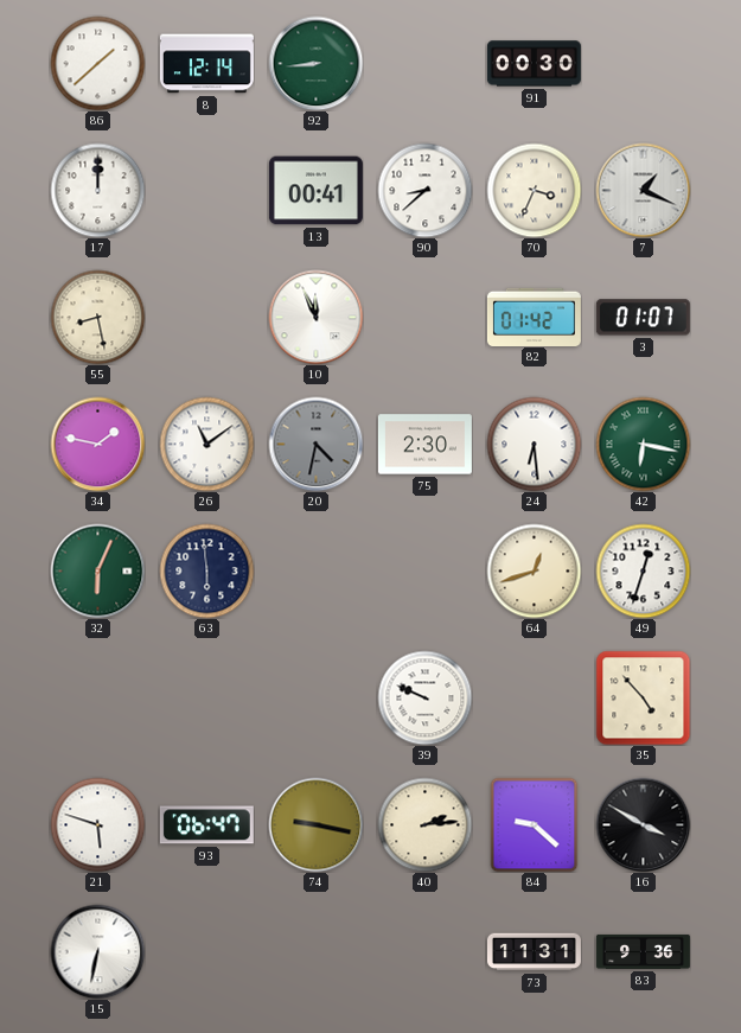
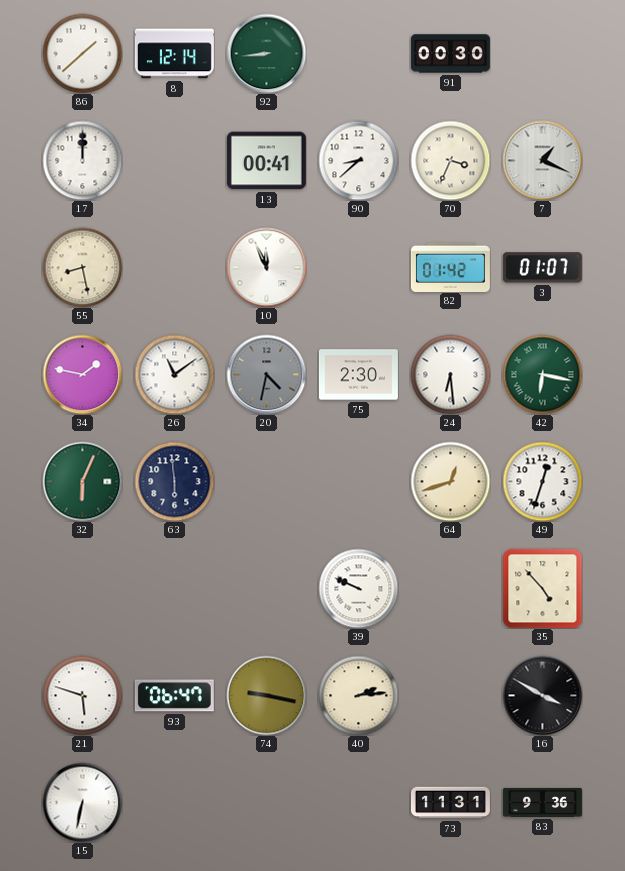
84: 9:22 -> none (535, 824)
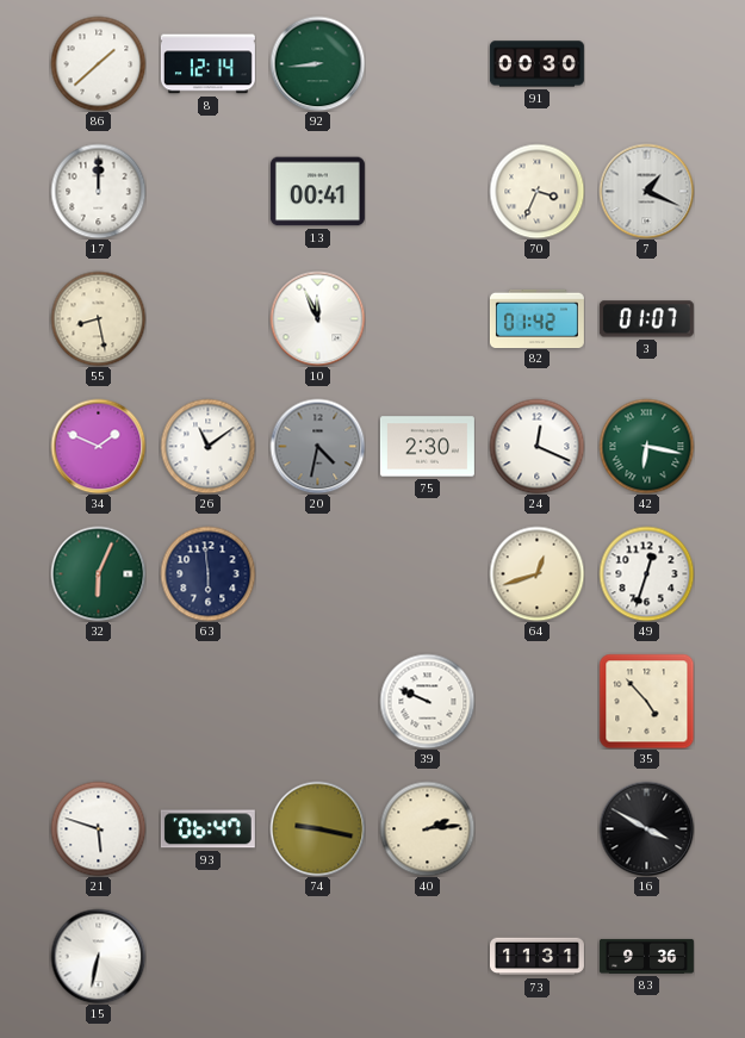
90: 8:38 -> none (358, 160)
34: 1:47 -> 1:49 (98, 446)
24: 6:29 -> 12:19 (536, 446)
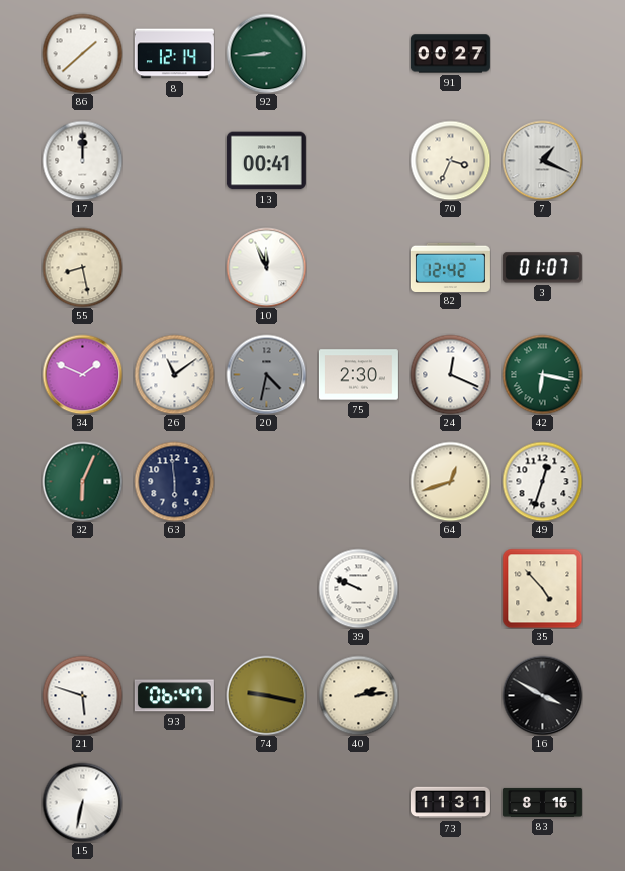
91: 00:30 -> 00:27 (450, 54)
82: 01:42 -> 12:42 (450, 267)
83: 9:36 -> 8:16 (542, 802)
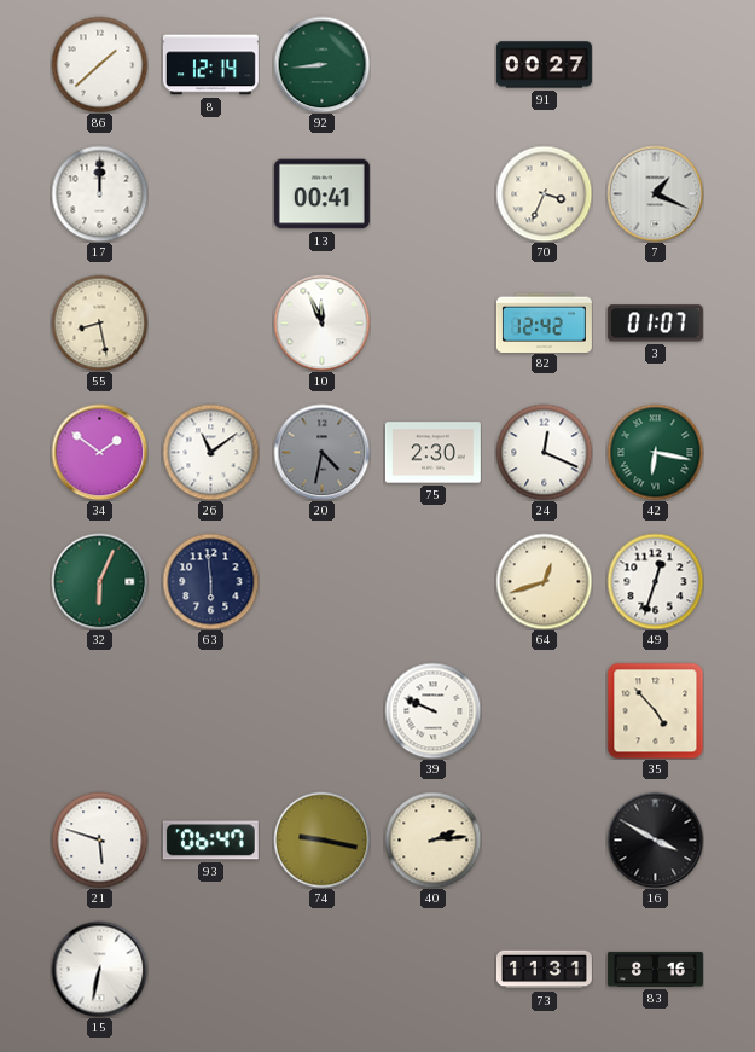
34: 1:49 -> 1:51 (99, 452)
